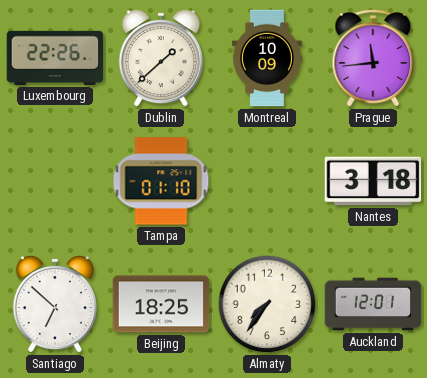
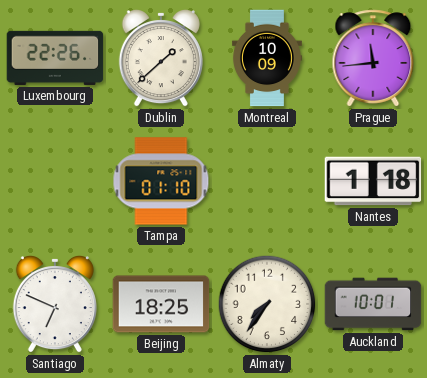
Nantes: 3:18 -> 1:18 (373, 181)
Santiago: 6:52 -> 6:49 (55, 305)
Auckland: 12:01 -> 10:01 (373, 304)
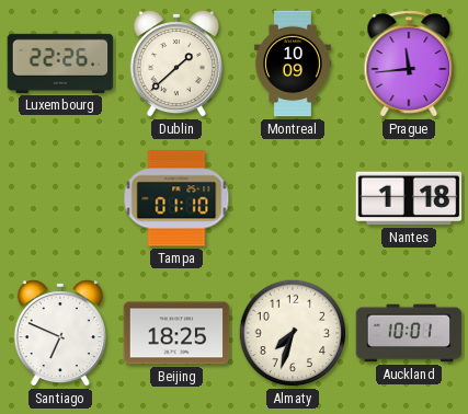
Almaty: 7:36 -> 7:33 (293, 333)
